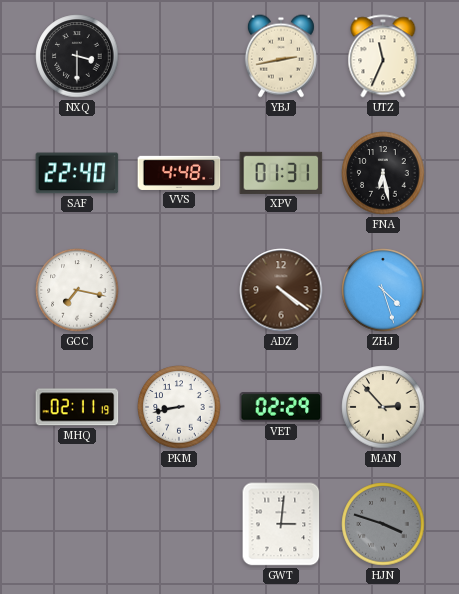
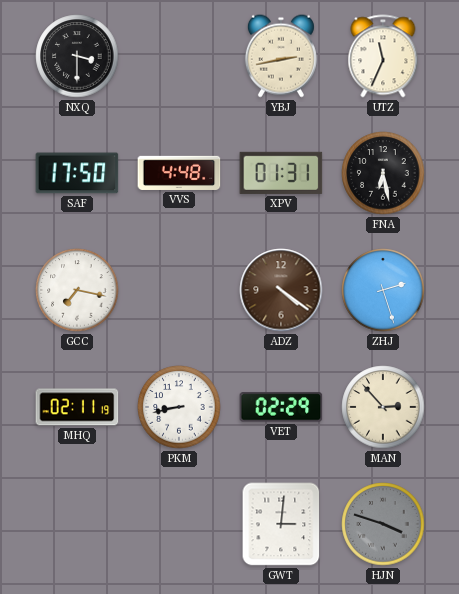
SAF: 22:40 -> 17:50 (77, 173)
ZHJ: 4:27 -> 2:27 (383, 290)
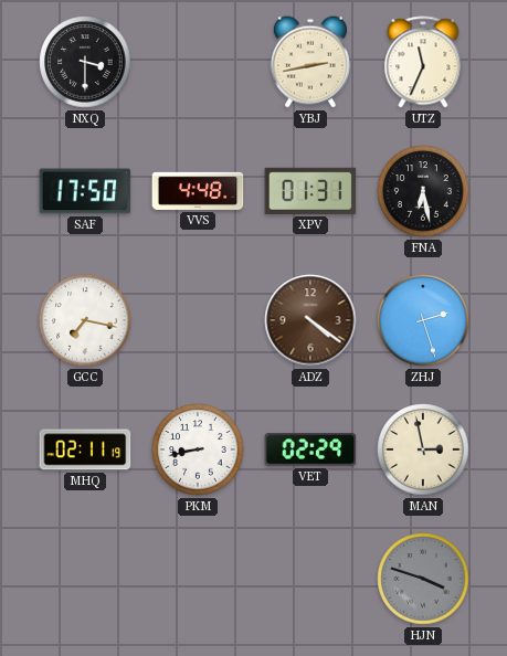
MAN: 2:53 -> 2:58 (423, 449)
GWT: 3:01 -> none (281, 524)
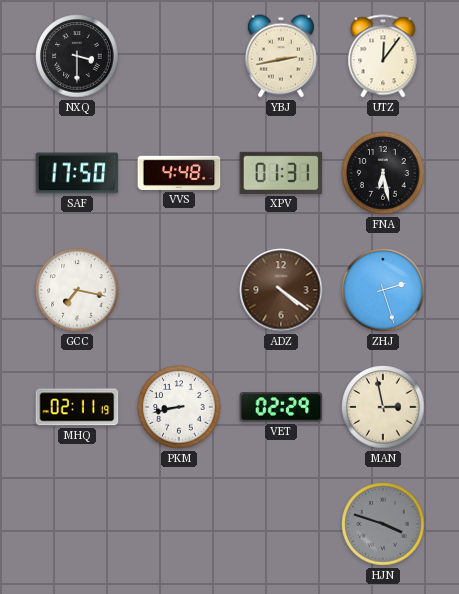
UTZ: 11:34 -> 12:06 (383, 56)
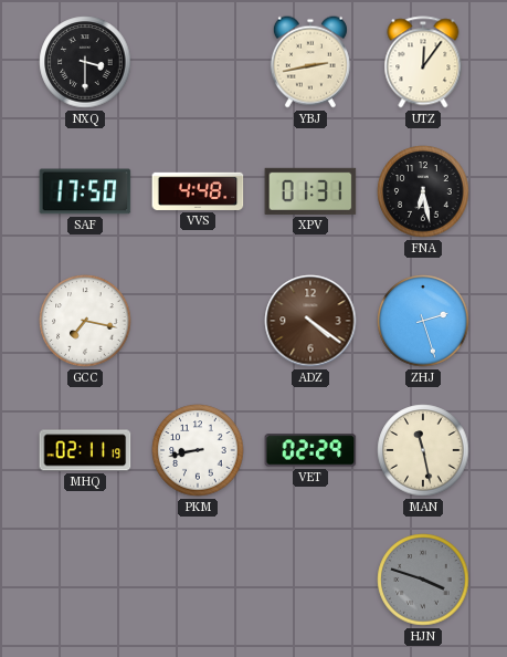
MAN: 2:58 -> 11:28 (423, 450)
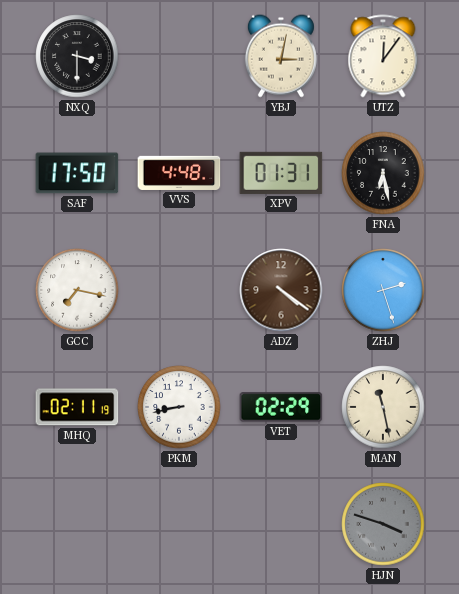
YBJ: 2:43 -> 3:02 (281, 56)
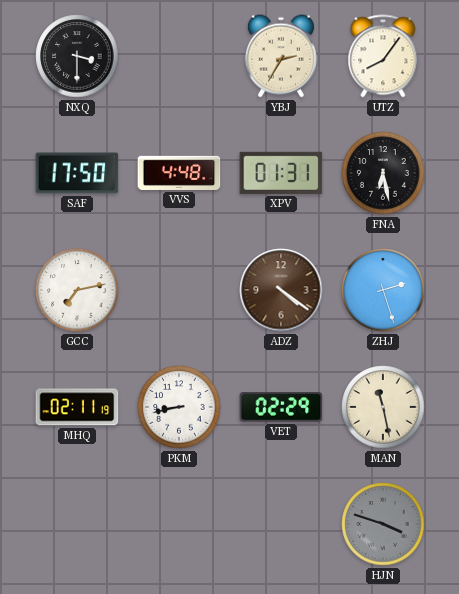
YBJ: 3:02 -> 2:35 (281, 56)
UTZ: 12:06 -> 8:06 (383, 56)
GCC: 7:17 -> 7:13 (77, 290)
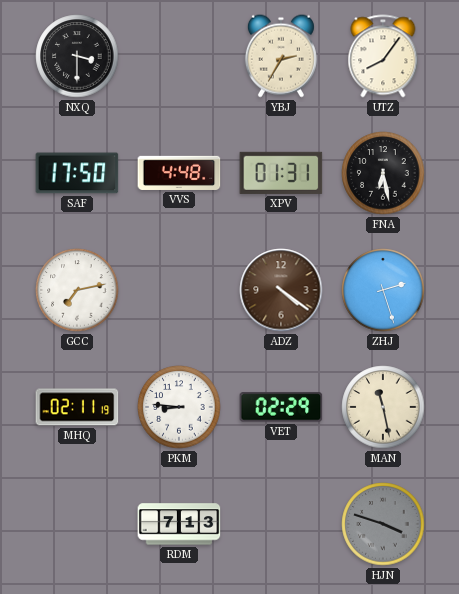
PKM: 8:43 -> 8:46 (179, 407)
RDM: none -> 7:13 (179, 524)
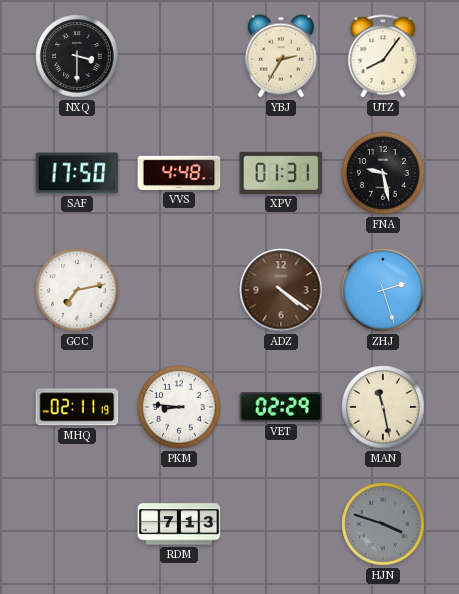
FNA: 6:28 -> 9:28 (383, 173)
